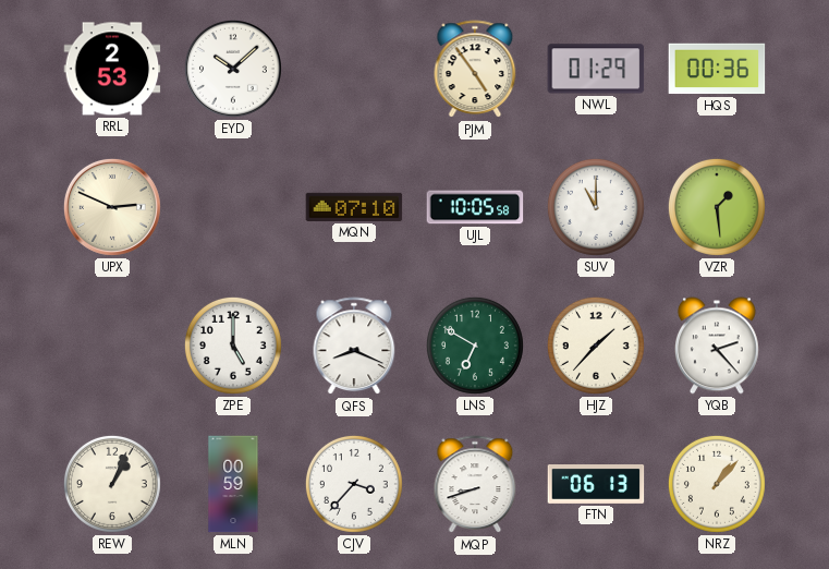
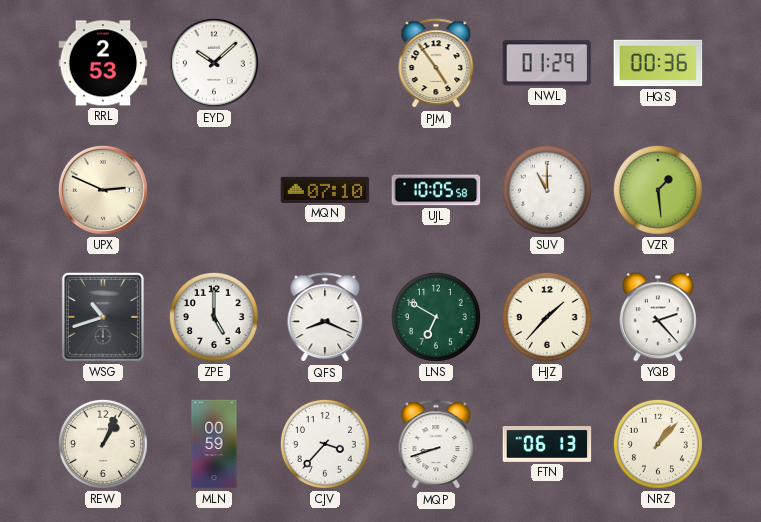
WSG: none -> 10:42 (103, 317)
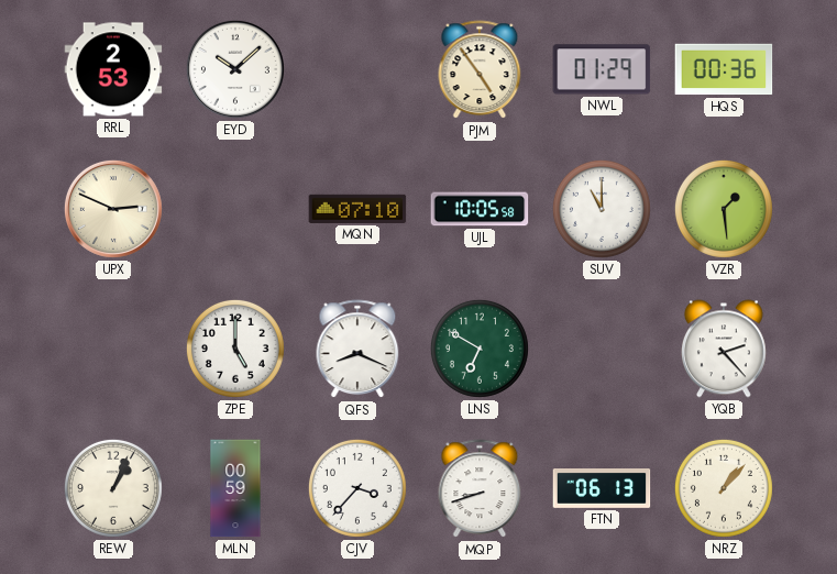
WSG: 10:42 -> none (103, 317)
HJZ: 1:37 -> none (547, 317)
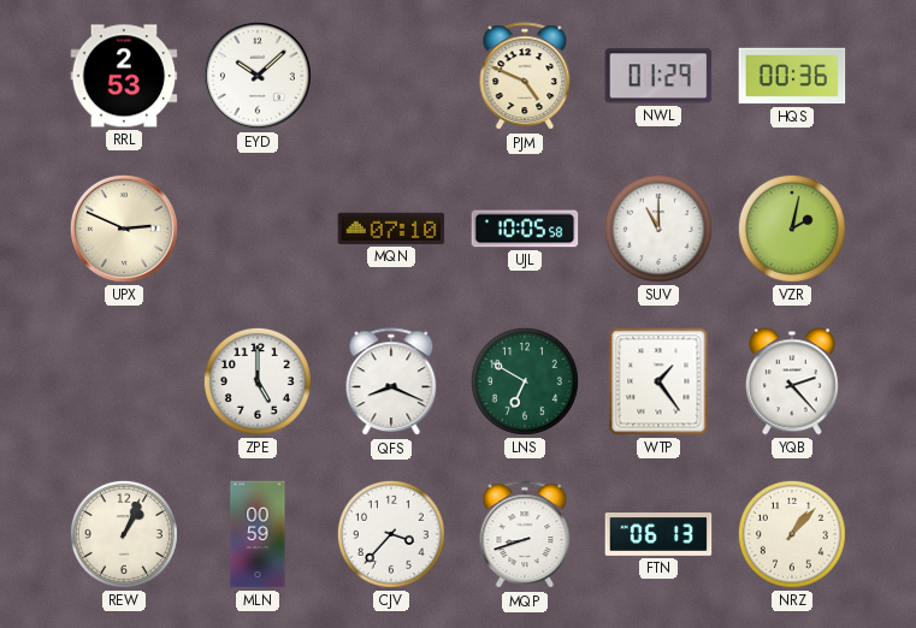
PJM: 4:54 -> 4:49 (525, 77)
VZR: 1:29 -> 2:02 (792, 229)
WTP: none -> 1:24 (658, 381)
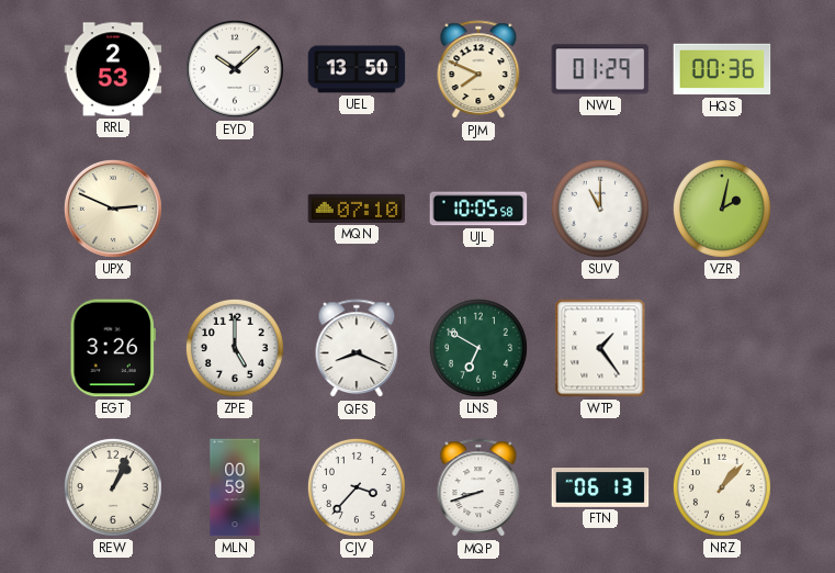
UEL: none -> 13:50 (357, 69)
PJM: 4:49 -> 7:49 (478, 70)
EGT: none -> 3:26 (113, 348)
YQB: 2:23 -> none (792, 381)
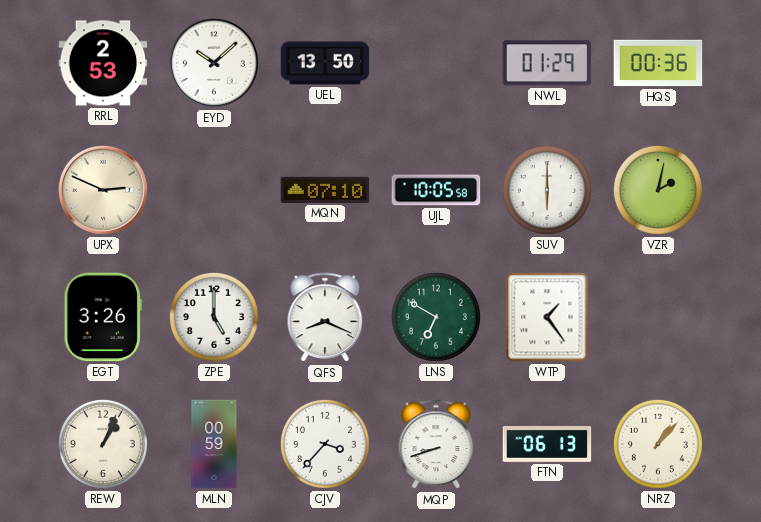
PJM: 7:49 -> none (478, 70)
SUV: 11:00 -> 6:00 (547, 190)
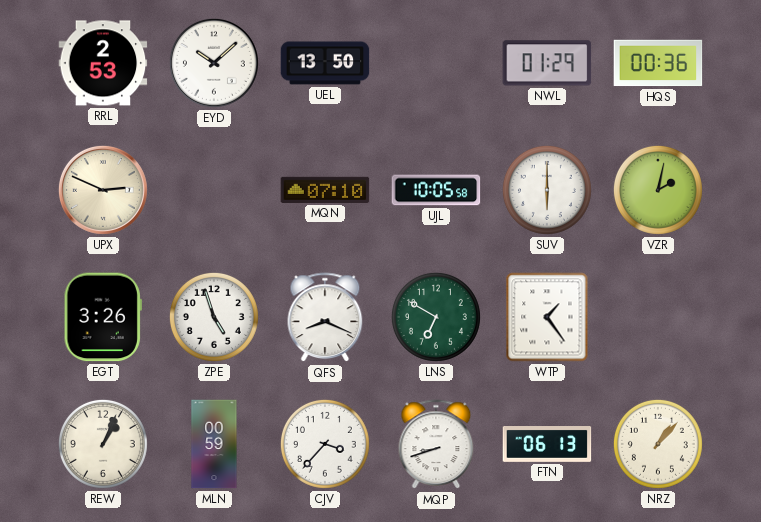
ZPE: 5:00 -> 4:57 (214, 317)
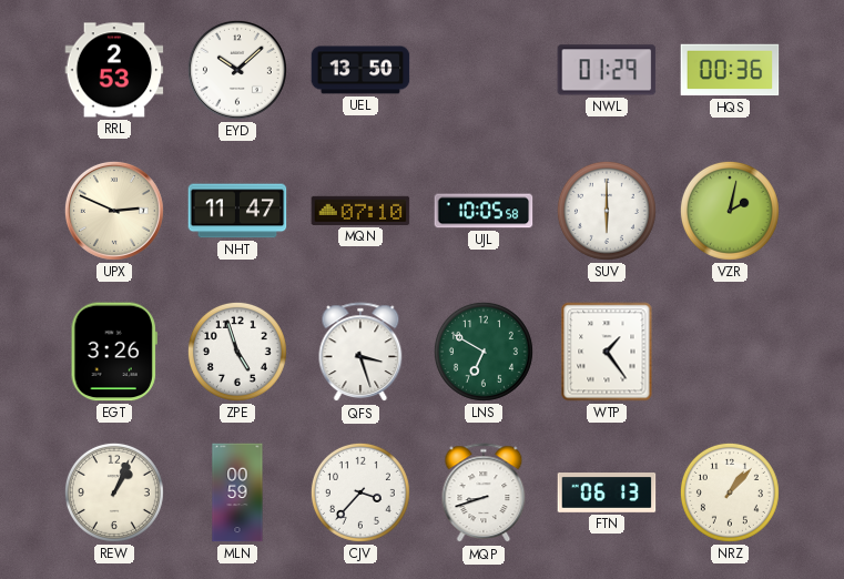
NHT: none -> 11:47 (237, 211)
QFS: 8:19 -> 3:27 (360, 353)
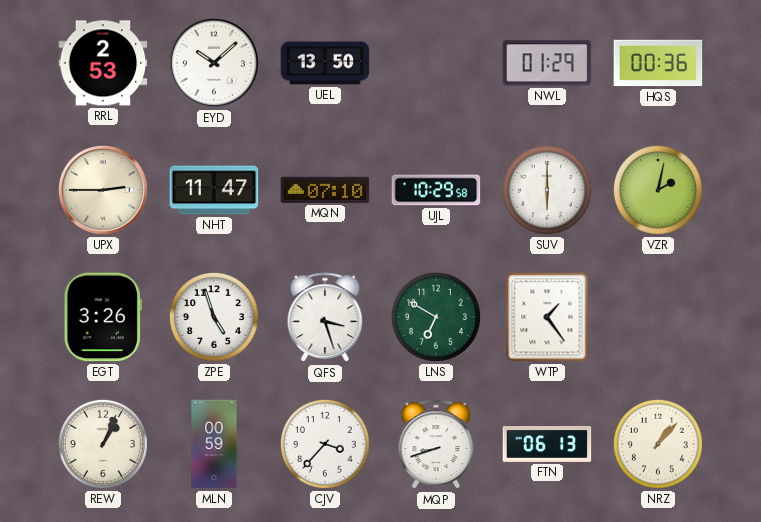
UPX: 2:49 -> 2:45 (103, 190)
UJL: 10:05 -> 10:29 (436, 190)
